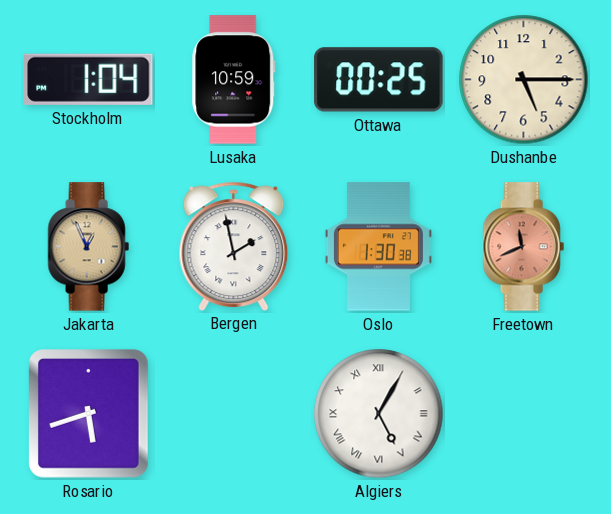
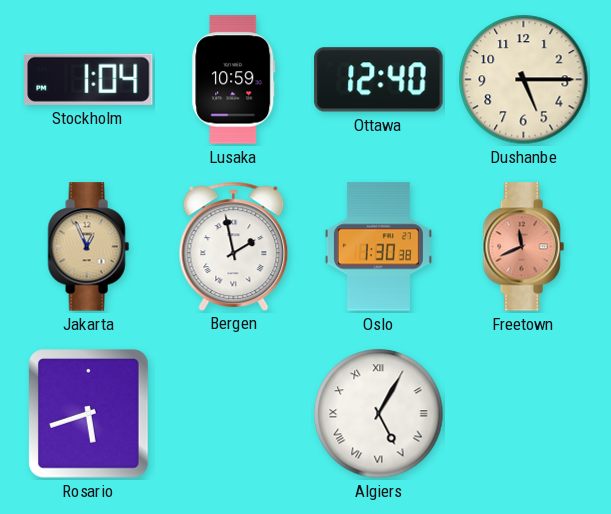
Ottawa: 00:25 -> 12:40 (379, 80)
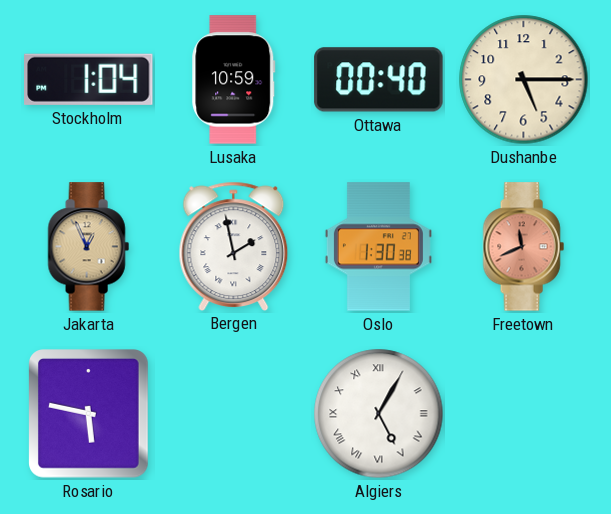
Ottawa: 12:40 -> 00:40 (379, 80)
Rosario: 5:42 -> 5:47 (89, 414)
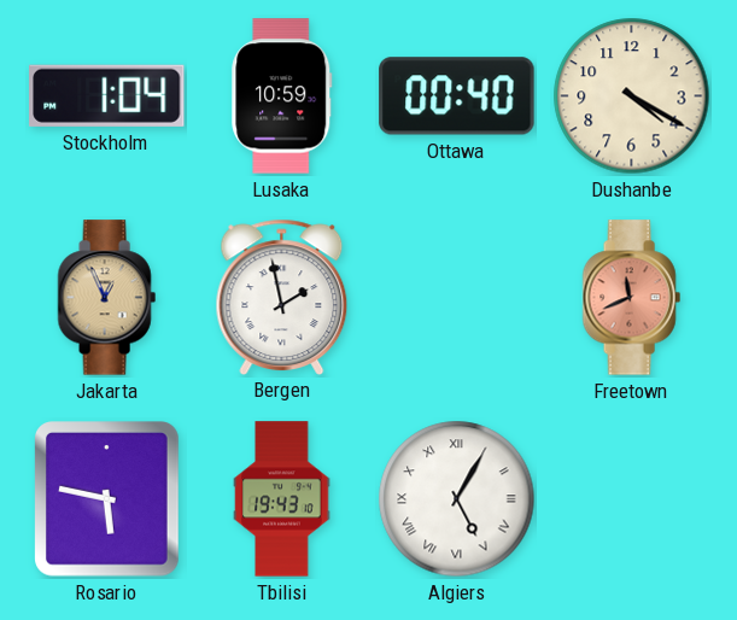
Dushanbe: 5:15 -> 4:20 (632, 96)
Oslo: 1:30 -> none (378, 247)
Tbilisi: none -> 19:43 (282, 499)
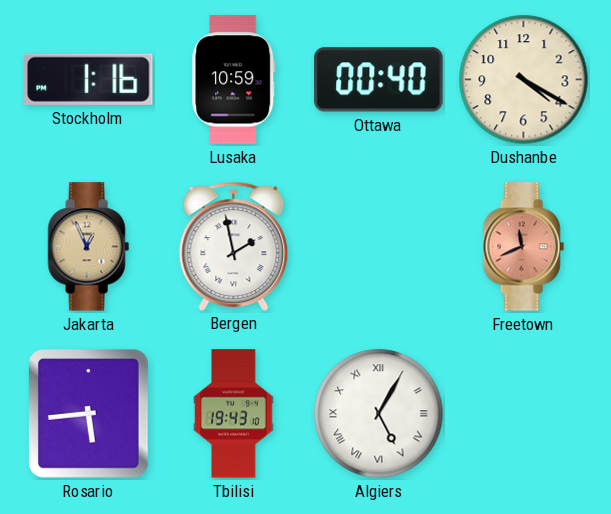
Stockholm: 1:04 -> 1:16 (89, 79)
Rosario: 5:47 -> 5:44 (89, 414)
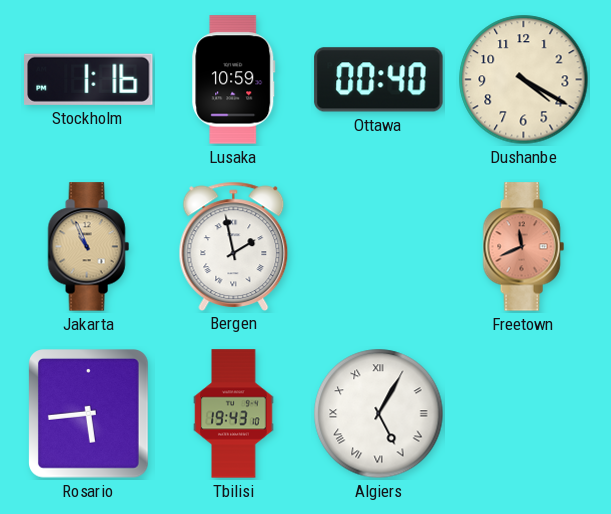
Jakarta: 12:56 -> 10:56 (88, 247)
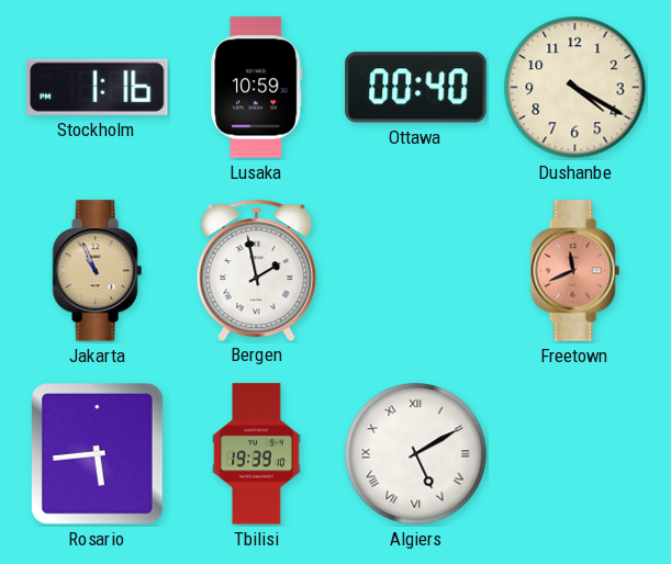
Tbilisi: 19:43 -> 19:39 (257, 454)
Algiers: 5:05 -> 5:10 (416, 454)
